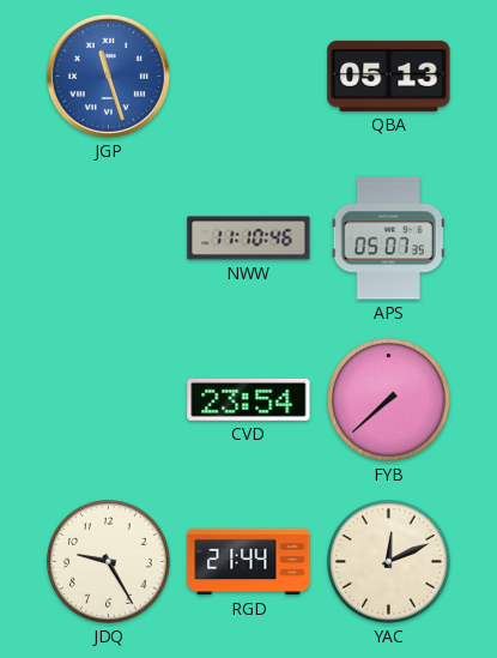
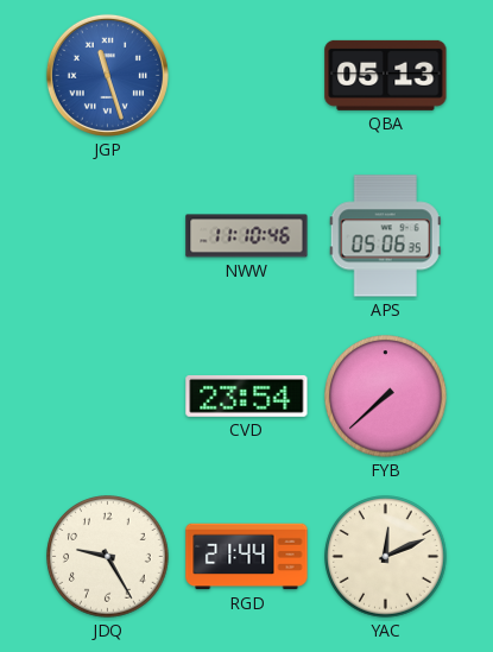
APS: 05:07 -> 05:06 (385, 236)
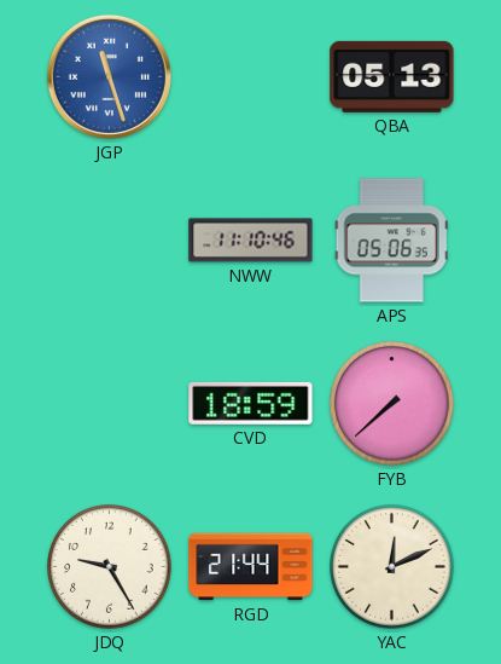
CVD: 23:54 -> 18:59 (251, 403)
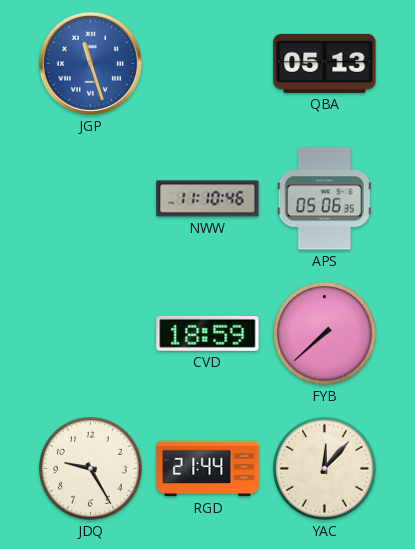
YAC: 12:11 -> 12:07 (325, 469)
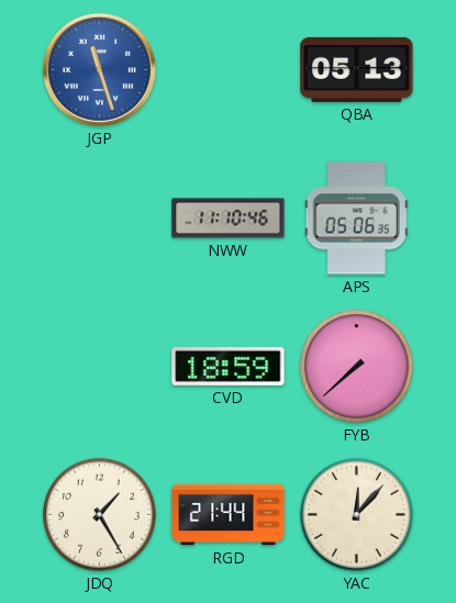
JDQ: 9:25 -> 1:25 (100, 515)
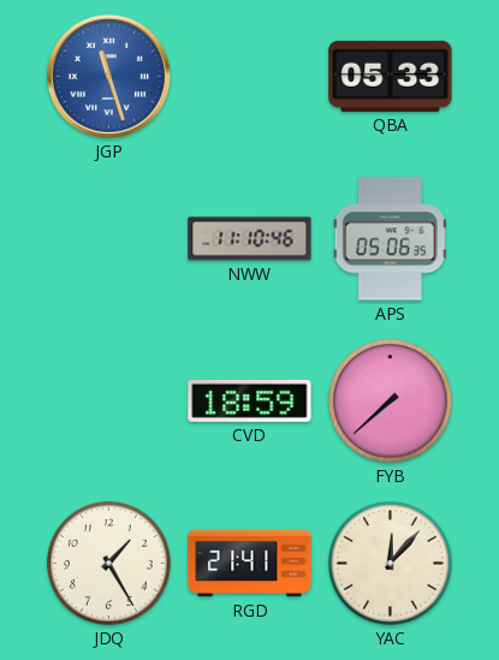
QBA: 05:13 -> 05:33 (391, 76)
RGD: 21:44 -> 21:41 (250, 564)
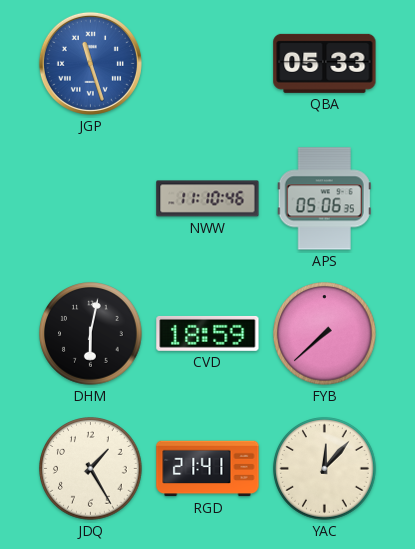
DHM: none -> 6:02 (91, 334)
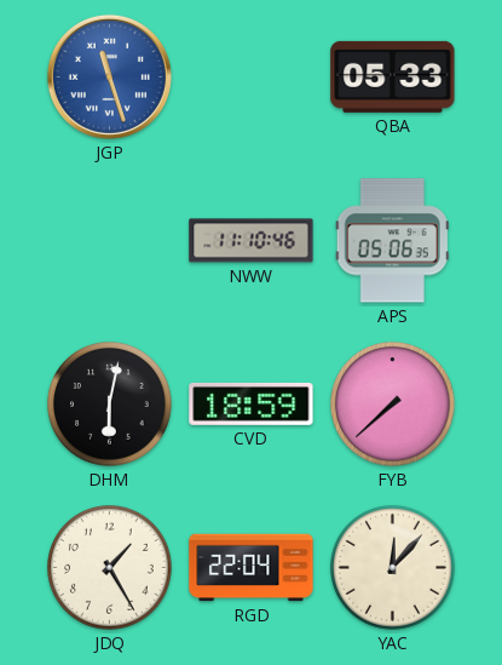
RGD: 21:41 -> 22:04 (252, 568)
